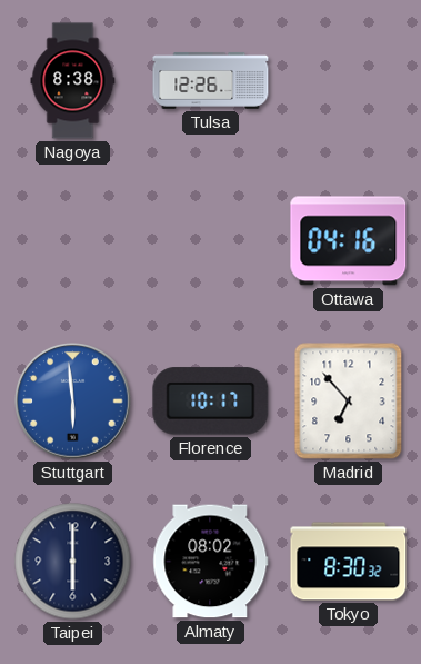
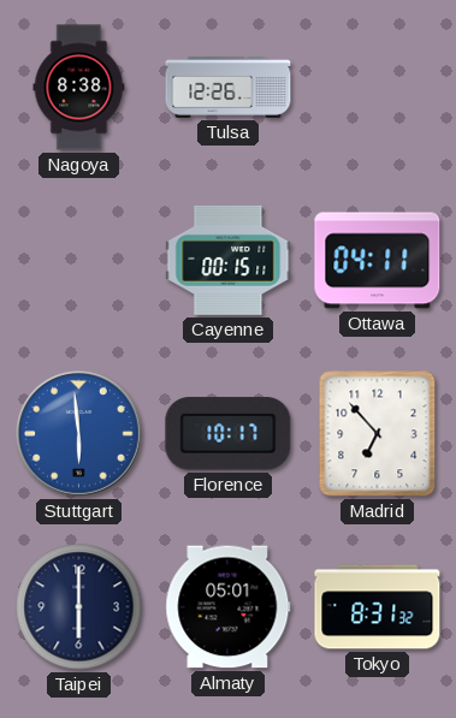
Cayenne: none -> 00:15 (229, 260)
Ottawa: 04:16 -> 04:11 (378, 261)
Almaty: 08:02 -> 05:01 (229, 607)
Tokyo: 8:30 -> 8:31 (378, 607)
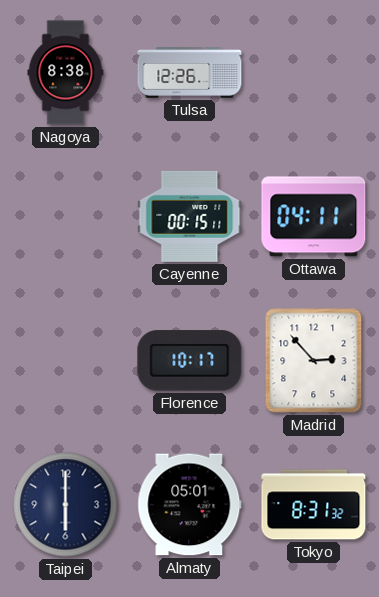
Stuttgart: 5:59 -> none (79, 434)
Madrid: 6:53 -> 2:53 (314, 361)
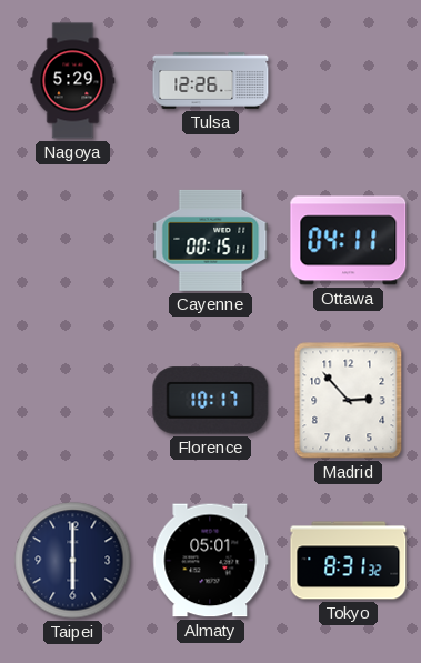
Nagoya: 8:38 -> 5:29 (73, 81)
